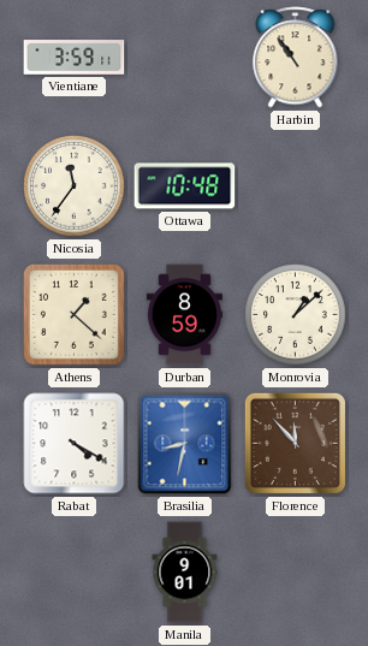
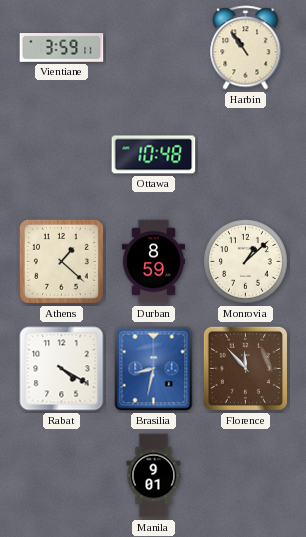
Nicosia: 11:36 -> none (75, 186)
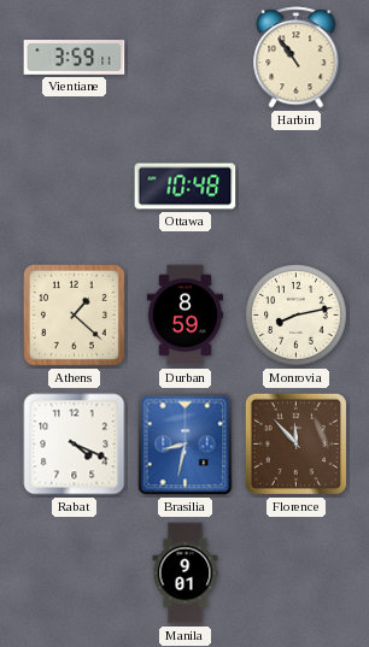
Monrovia: 1:08 -> 8:13 (297, 316)
Rabat: 4:20 -> 4:19 (75, 445)
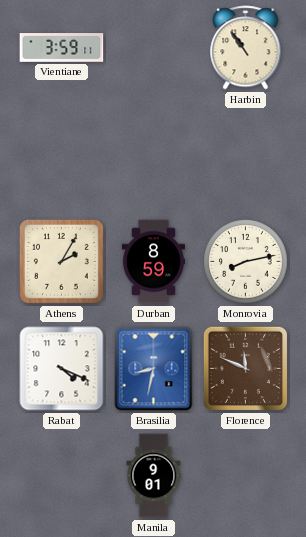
Ottawa: 10:48 -> none (186, 187)
Athens: 1:22 -> 2:05 (61, 261)
Florence: 11:53 -> 11:49 (245, 368)
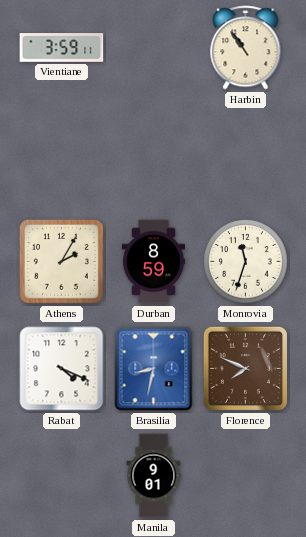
Monrovia: 8:13 -> 11:33 (246, 262)
Florence: 11:49 -> 7:49 (245, 368)
